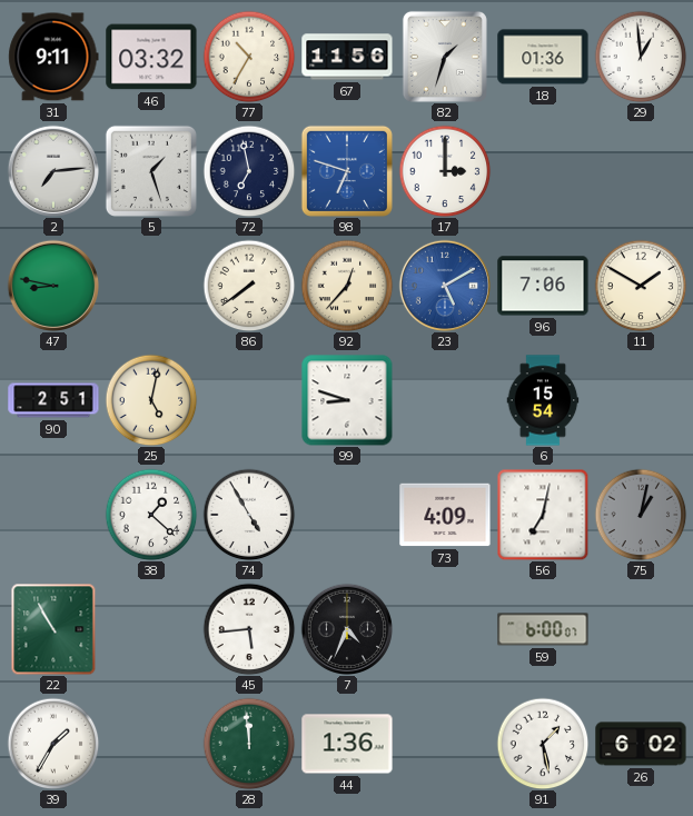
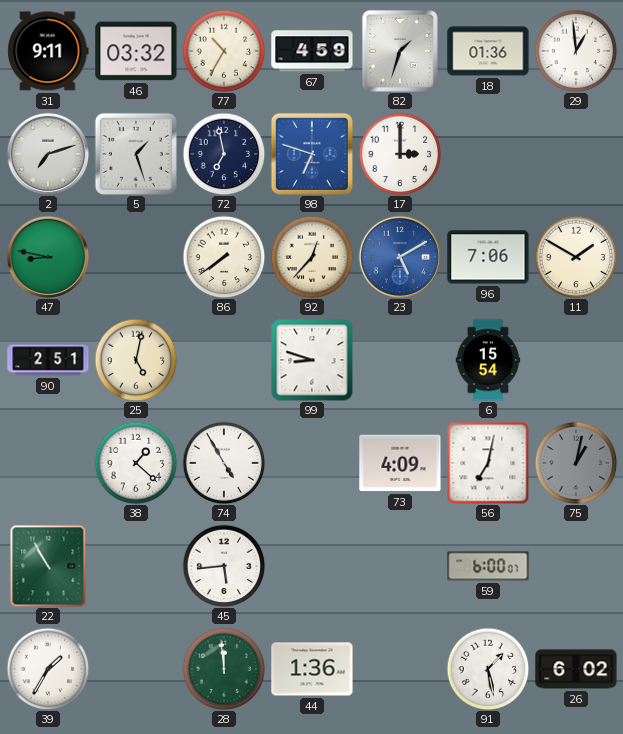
67: 11:56 -> 4:59 (312, 51)
2: 7:14 -> 7:12 (47, 153)
7: 4:34 -> none (346, 628)
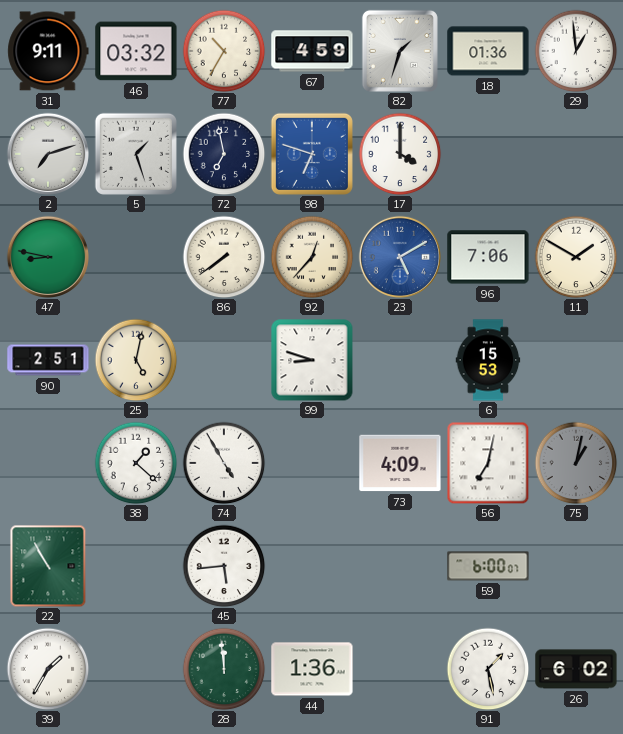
17: 3:00 -> 4:00 (400, 154)
6: 15:54 -> 15:53 (488, 360)
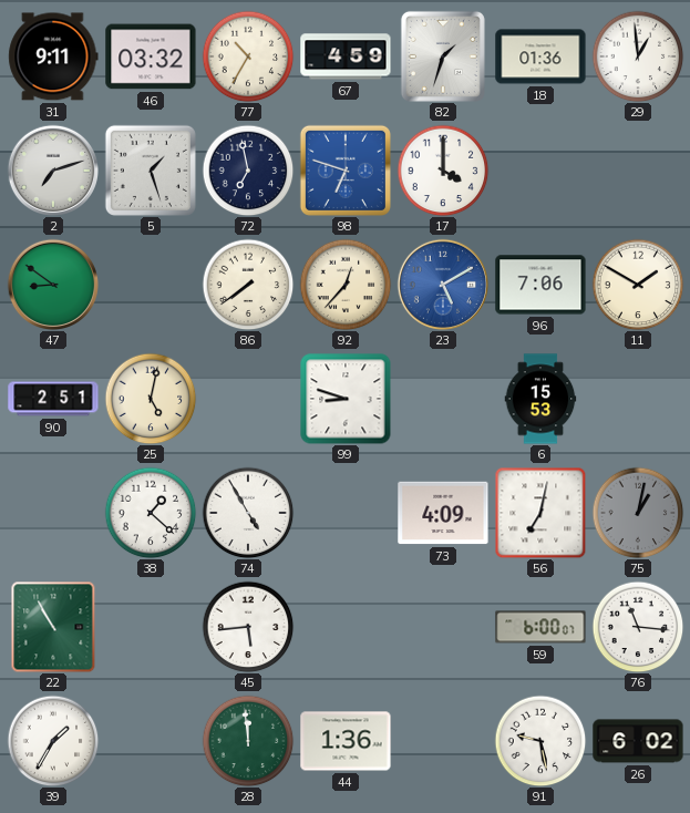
47: 8:47 -> 8:51 (52, 284)
76: none -> 11:16 (638, 627)
91: 1:28 -> 9:28 (540, 741)
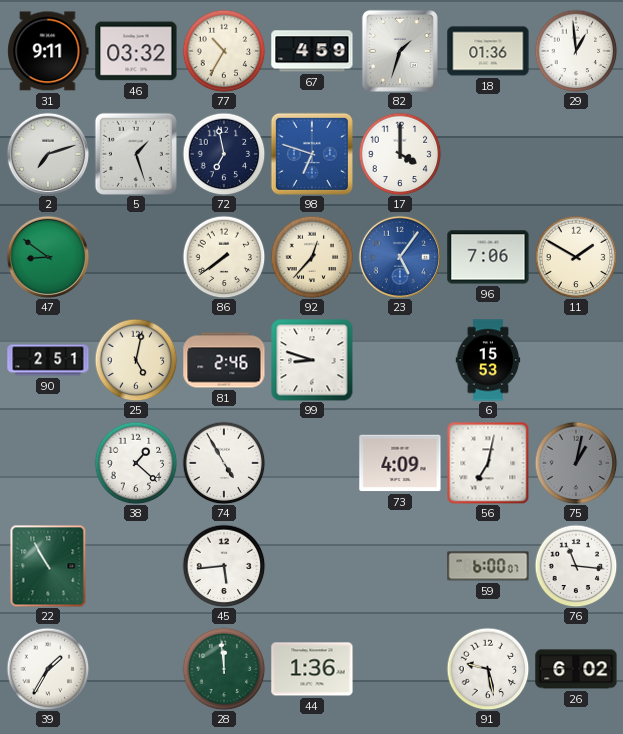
23: 5:10 -> 5:06 (399, 256)
81: none -> 2:46 (224, 360)
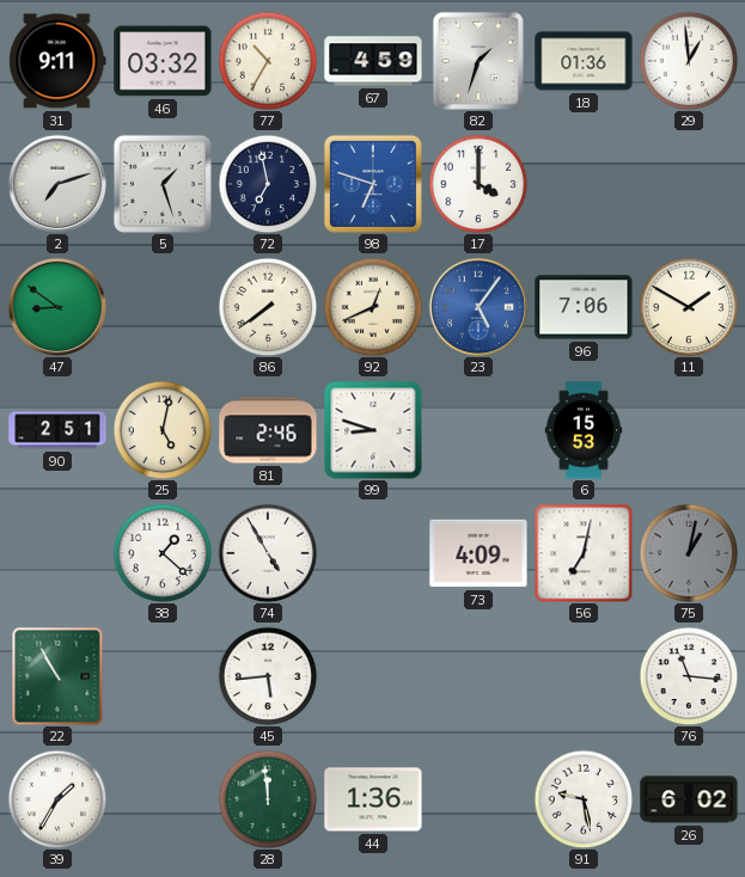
92: 12:37 -> 12:41 (373, 307)
59: 6:00 -> none (488, 566)
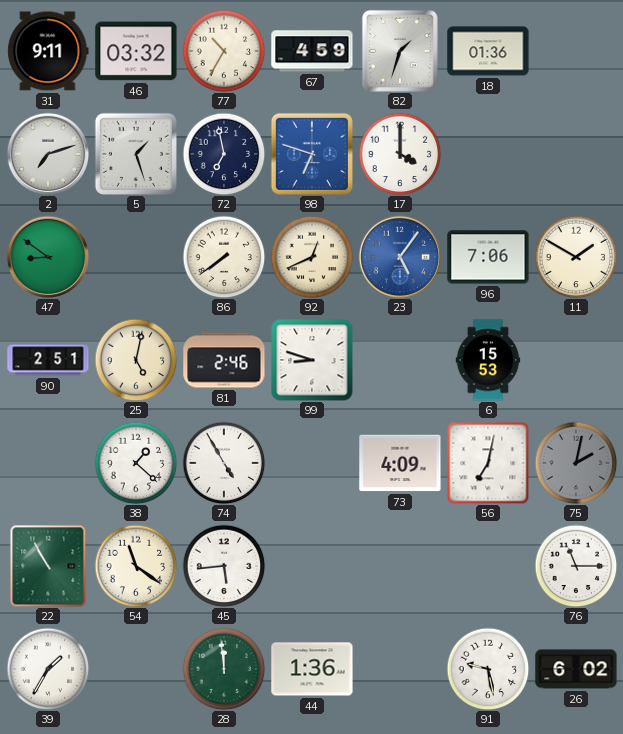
29: 12:59 -> none (689, 61)
75: 1:02 -> 2:02 (576, 463)
54: none -> 11:21 (136, 566)
76: 11:16 -> 11:15 (576, 566)
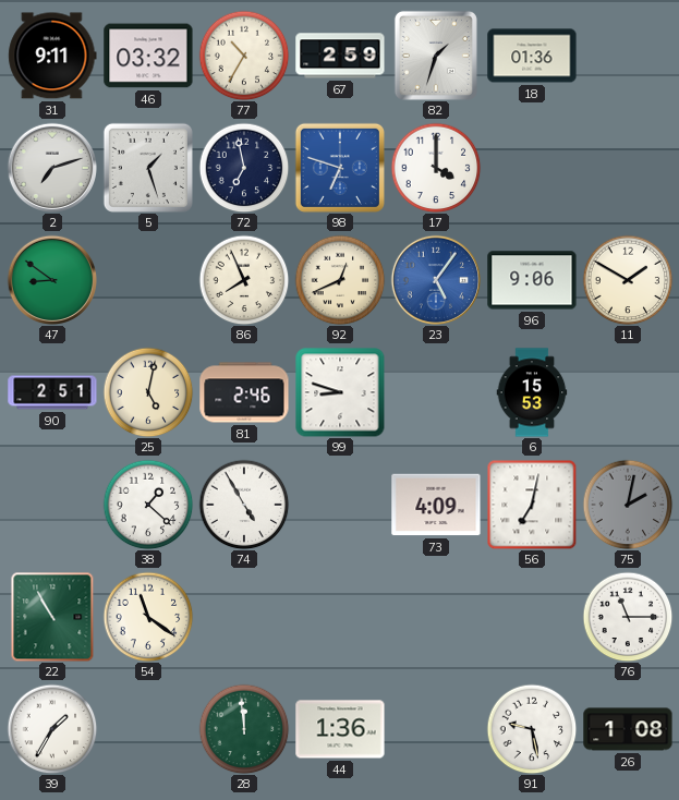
67: 4:59 -> 2:59 (340, 56)
86: 7:39 -> 7:56 (244, 280)
96: 7:06 -> 9:06 (532, 280)
45: 5:44 -> none (224, 566)
26: 6:02 -> 1:08 (628, 729)
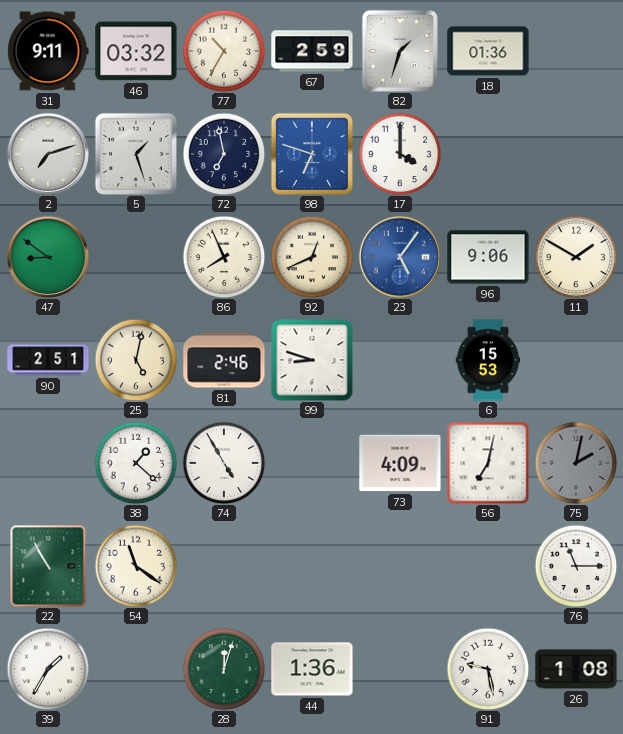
28: 11:59 -> 12:03 (224, 669)
